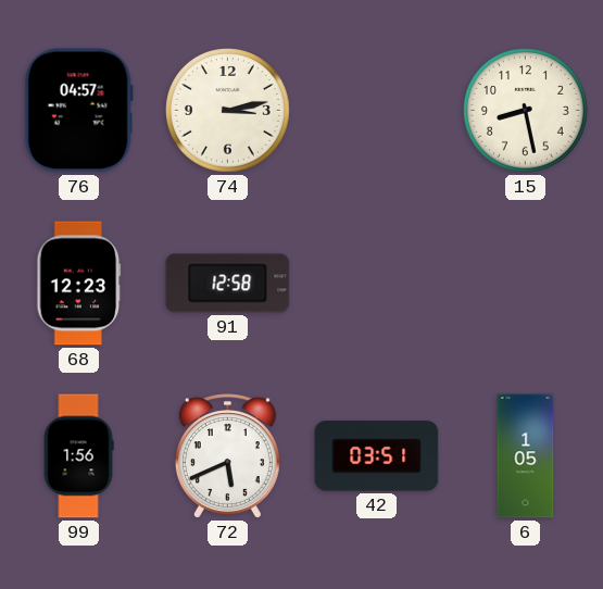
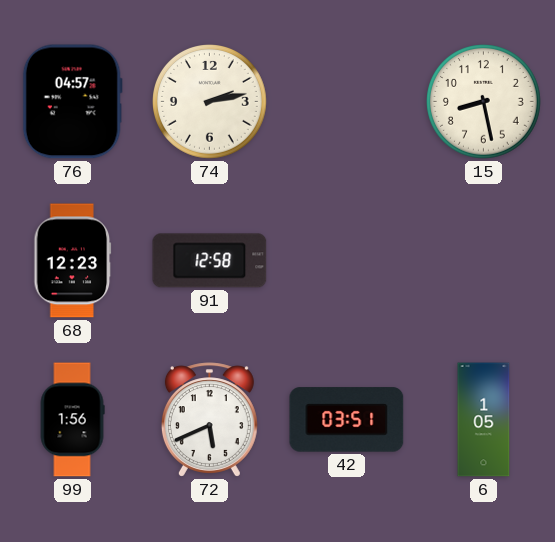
74: 3:13 -> 2:13 (210, 102)
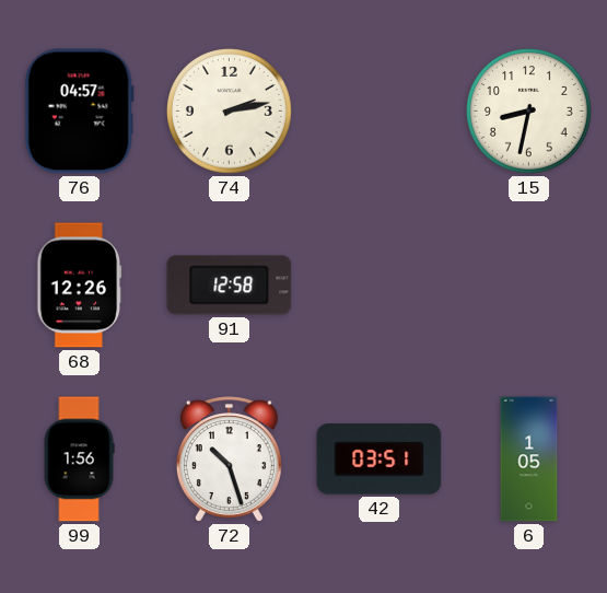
15: 8:28 -> 8:32 (529, 112)
68: 12:23 -> 12:26 (80, 286)
72: 5:41 -> 10:27 (229, 460)
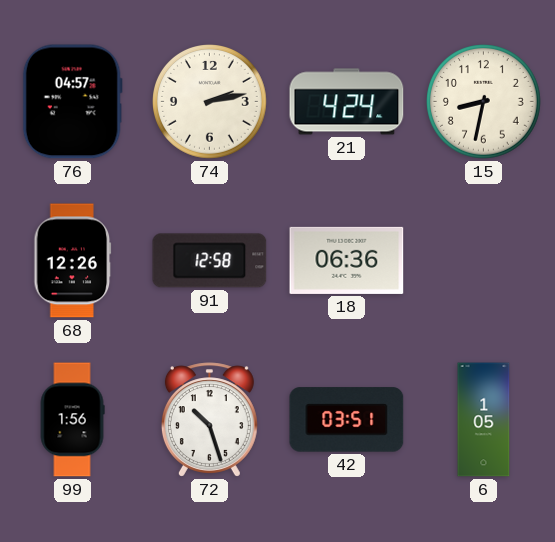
21: none -> 4:24 (347, 102)
18: none -> 06:36 (347, 260)
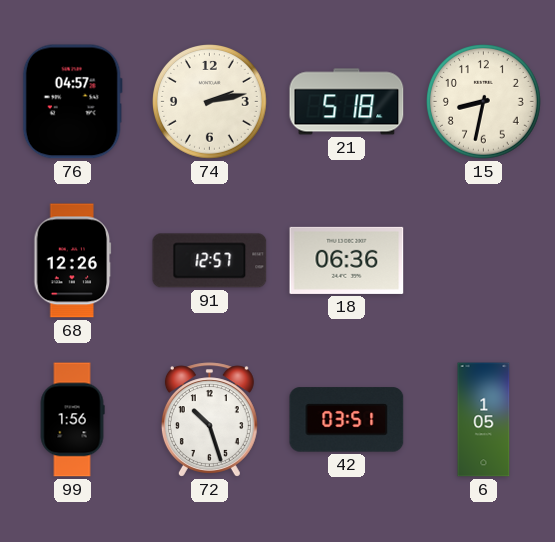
21: 4:24 -> 5:18 (347, 102)
91: 12:58 -> 12:57 (210, 261)
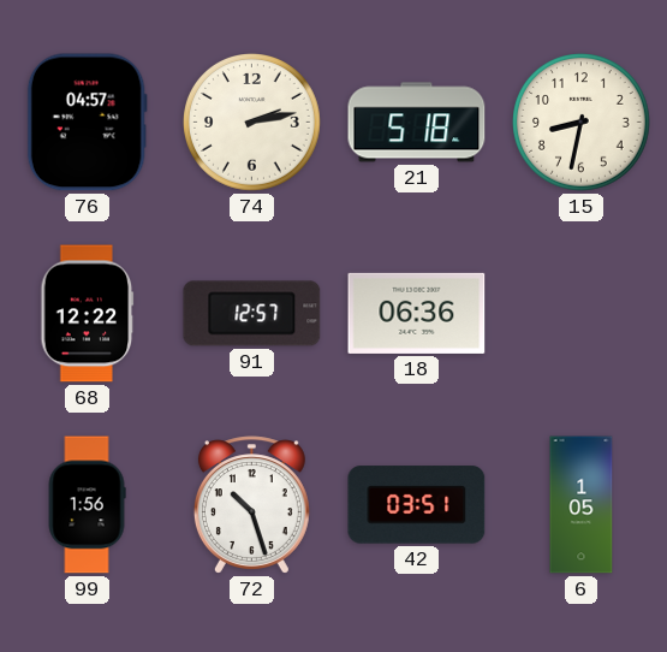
68: 12:26 -> 12:22 (88, 314)
